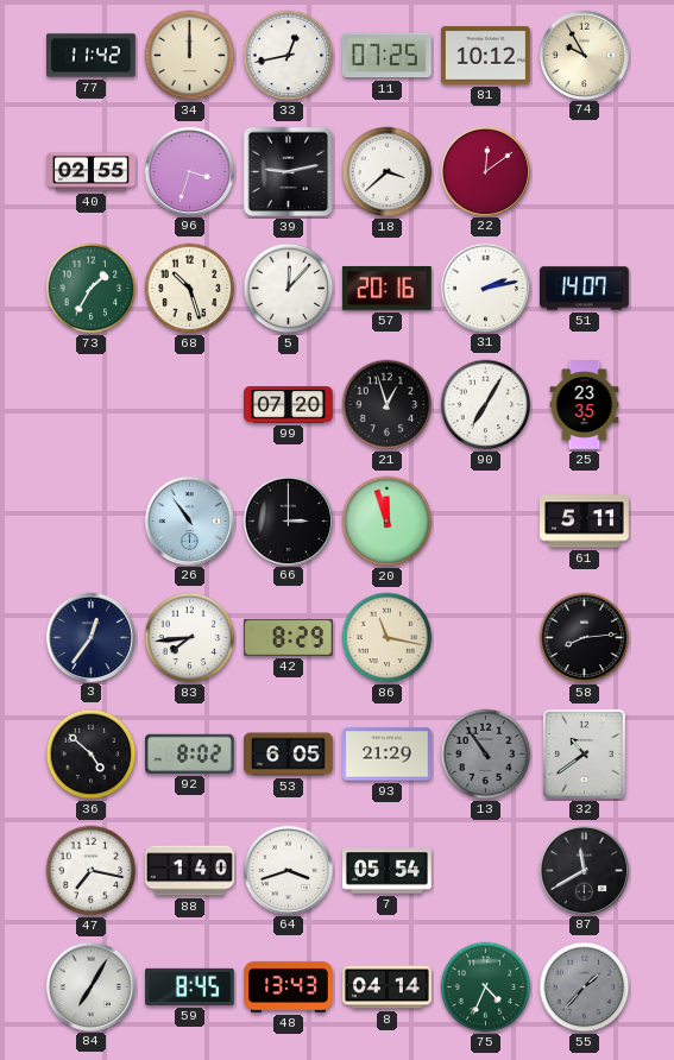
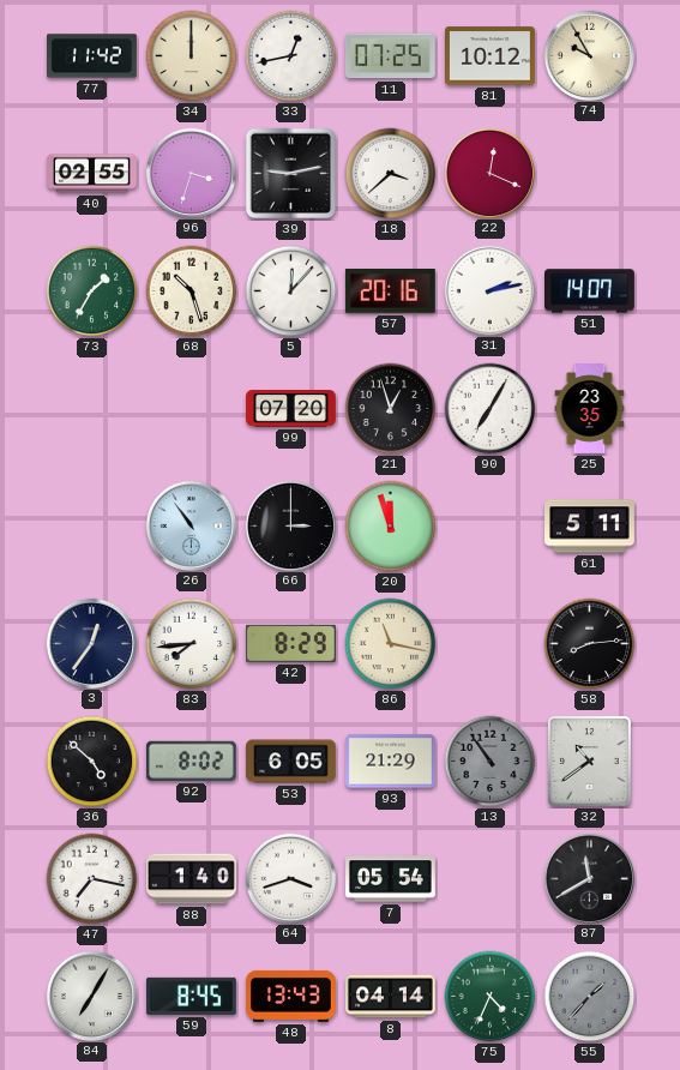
22: 12:09 -> 12:19 (489, 173)
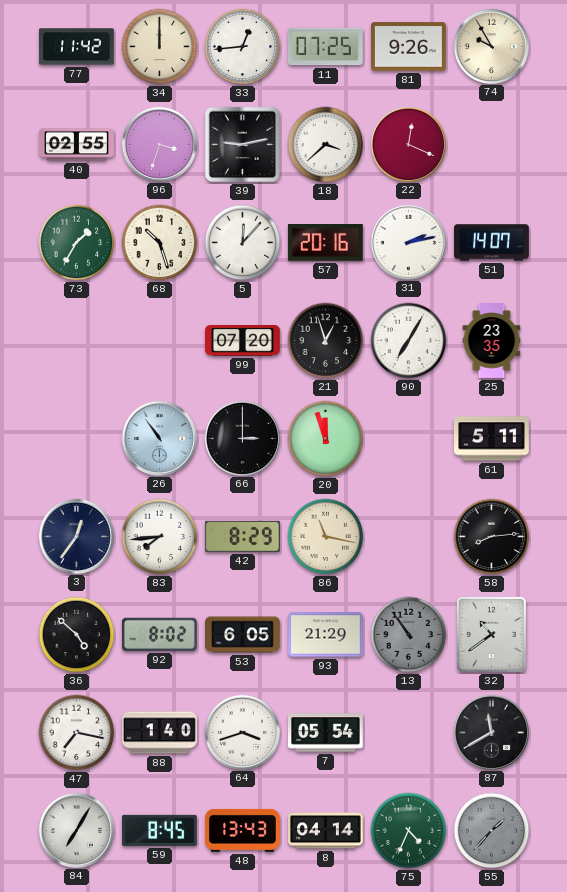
33: 12:43 -> 12:44 (243, 47)
81: 10:12 -> 9:26 (409, 47)
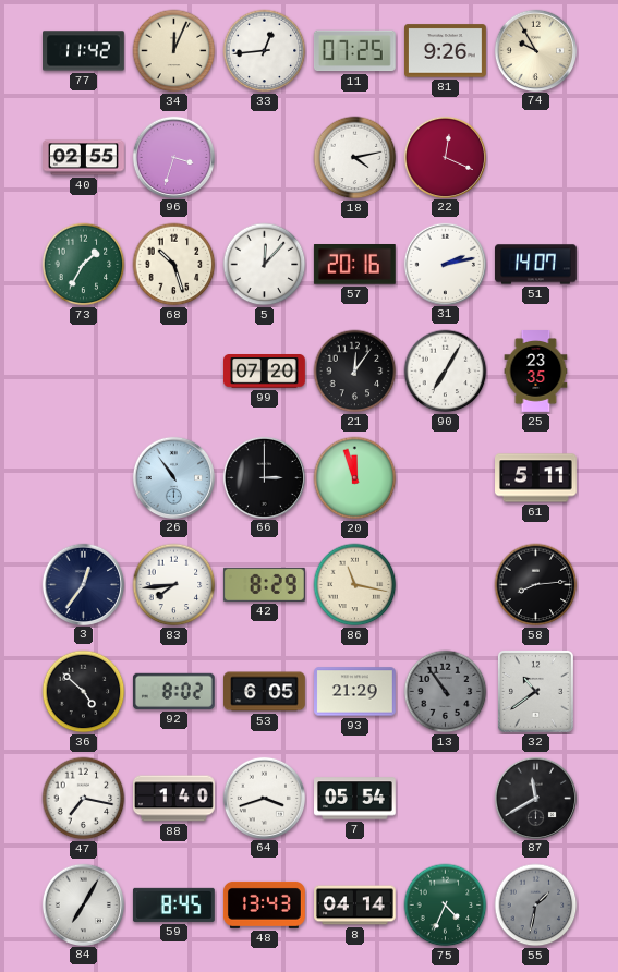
34: 12:00 -> 12:04 (174, 51)
39: 9:13 -> none (243, 145)
18: 3:38 -> 4:13 (355, 158)
21: 12:57 -> 12:06 (355, 372)
55: 1:37 -> 1:32 (536, 906)
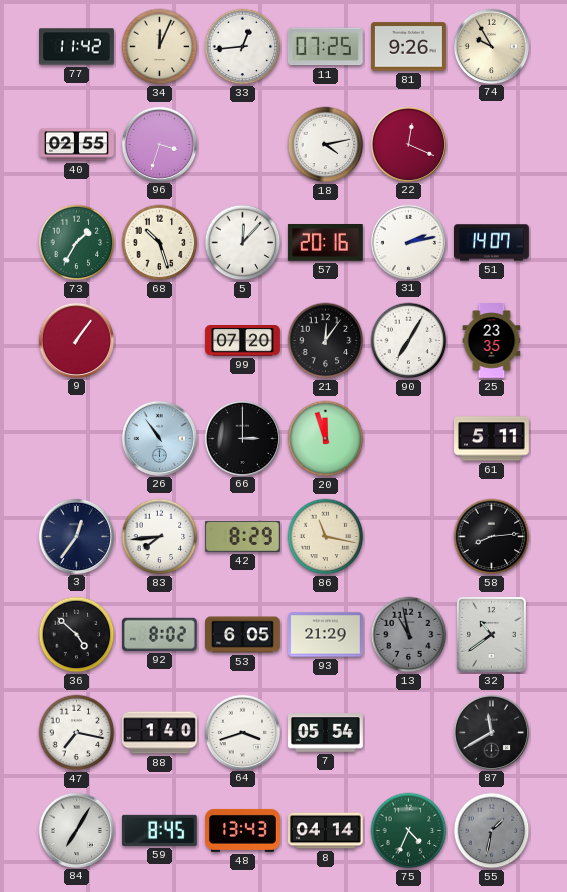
9: none -> 1:06 (76, 340)
13: 10:54 -> 10:58 (409, 635)
